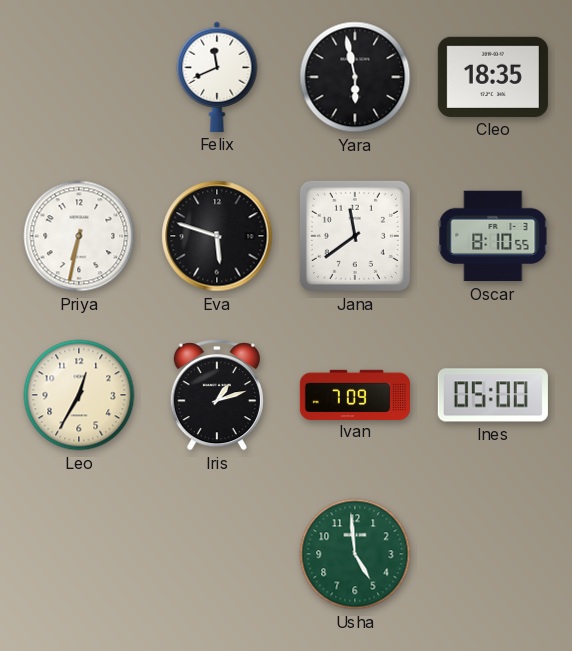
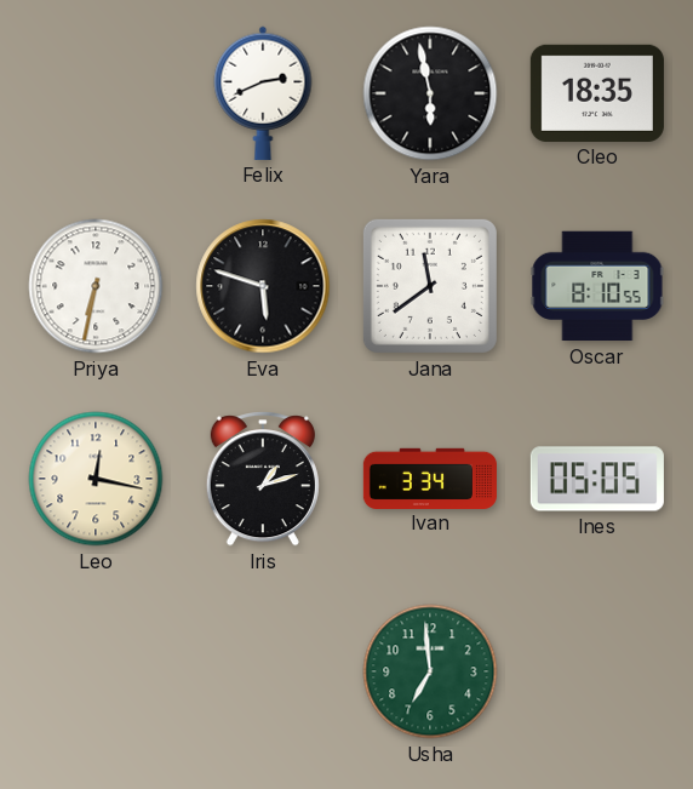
Felix: 11:41 -> 2:41 (263, 93)
Leo: 12:35 -> 12:17 (96, 479)
Ivan: 7:09 -> 3:34 (430, 478)
Ines: 05:00 -> 05:05 (597, 479)
Usha: 4:59 -> 6:59 (430, 671)
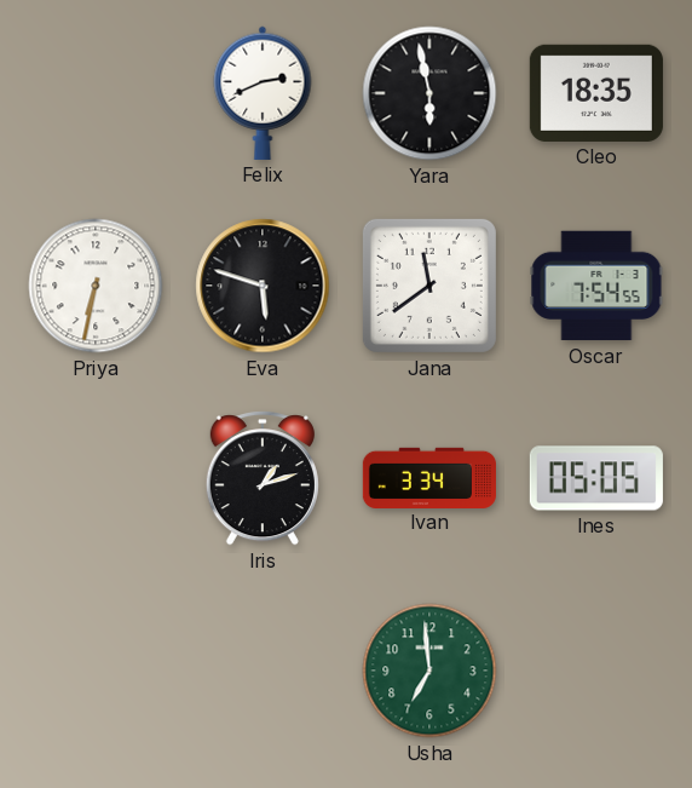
Oscar: 8:10 -> 7:54 (596, 286)
Leo: 12:17 -> none (96, 479)
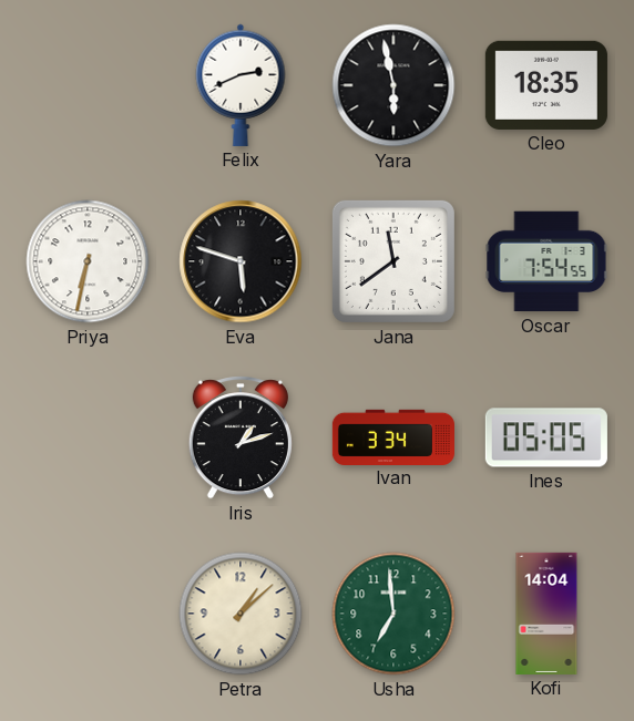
Petra: none -> 1:08 (241, 614)
Kofi: none -> 14:04 (546, 614)
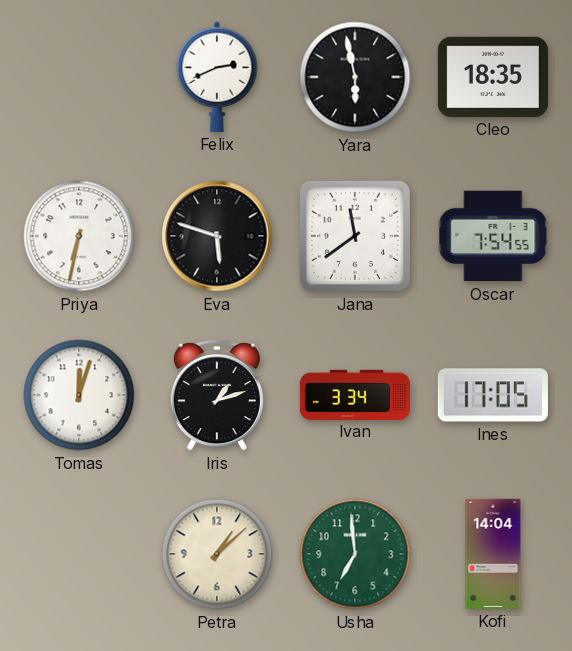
Tomas: none -> 12:03 (79, 395)
Ines: 05:05 -> 17:05 (493, 395)
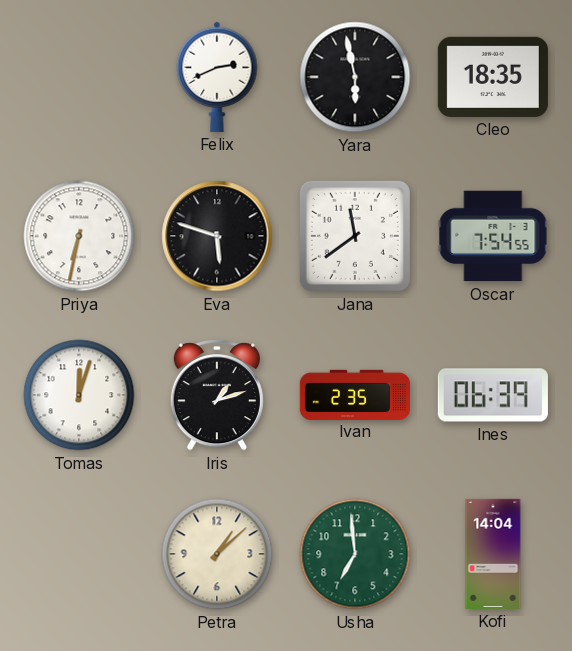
Ivan: 3:34 -> 2:35 (355, 394)
Ines: 17:05 -> 06:39 (493, 395)
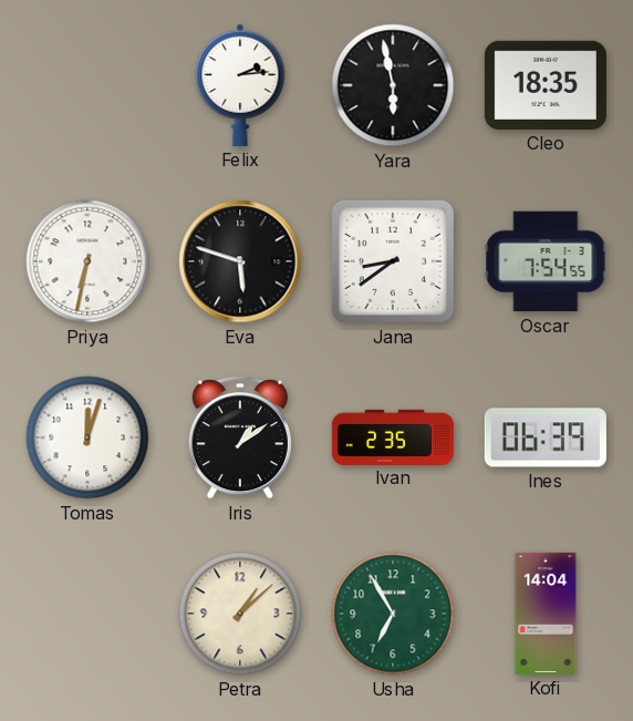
Felix: 2:41 -> 2:14 (240, 85)
Jana: 11:39 -> 8:39 (393, 261)
Iris: 1:12 -> 1:09 (240, 437)
Usha: 6:59 -> 6:55 (393, 614)
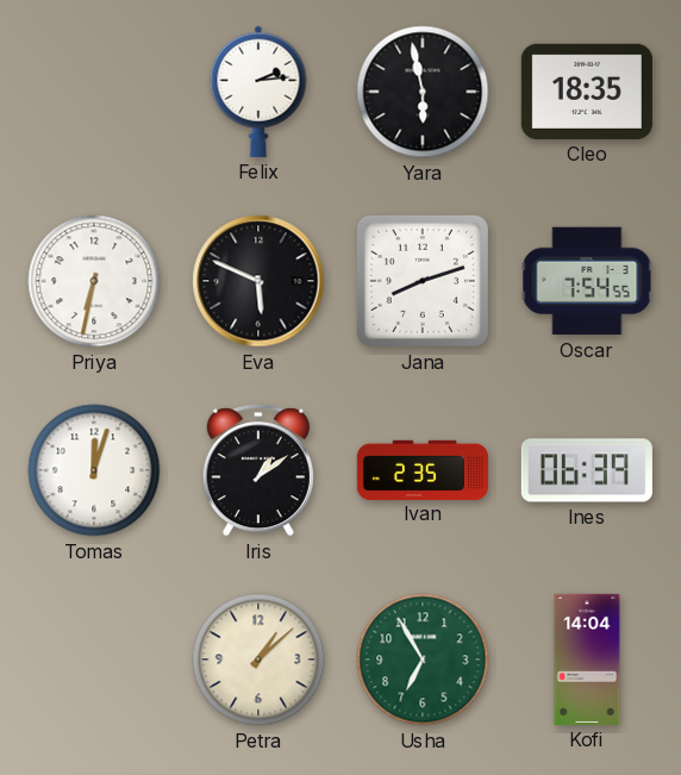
Eva: 5:48 -> 5:49 (258, 281)
Jana: 8:39 -> 8:12 (423, 281)
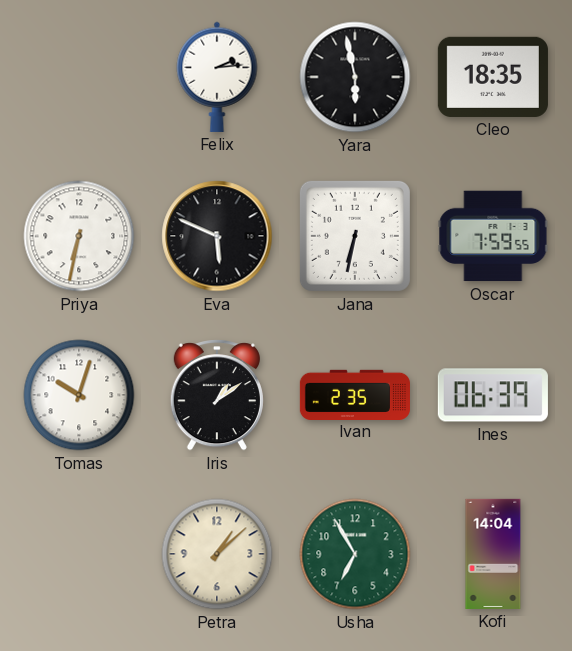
Jana: 8:12 -> 6:32 (355, 236)
Oscar: 7:54 -> 7:59 (493, 236)
Tomas: 12:03 -> 10:03 (79, 395)
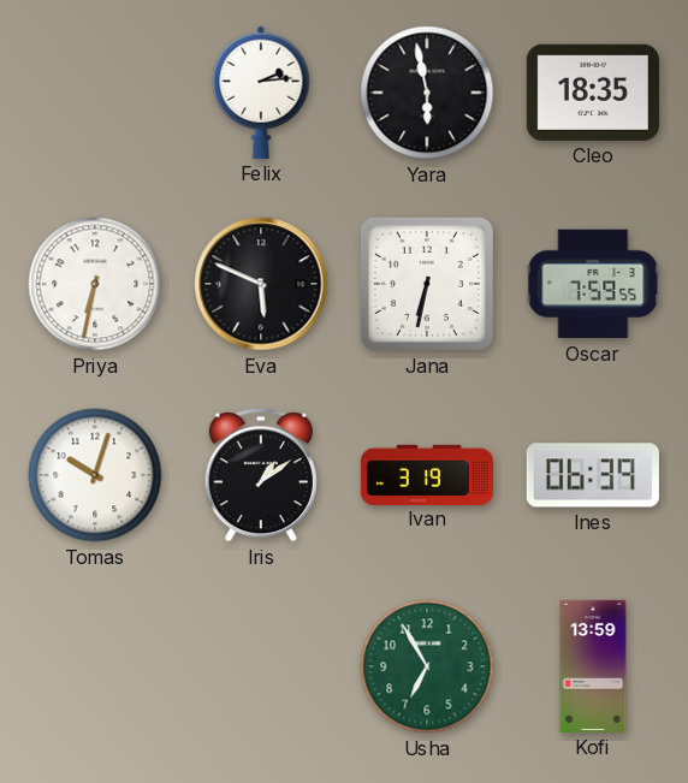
Ivan: 2:35 -> 3:19 (427, 474)
Petra: 1:08 -> none (217, 554)
Kofi: 14:04 -> 13:59 (593, 666)
